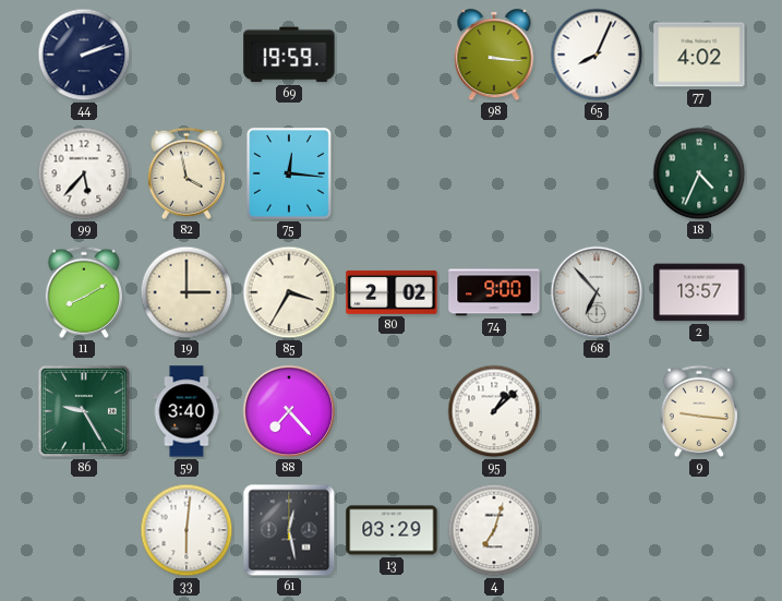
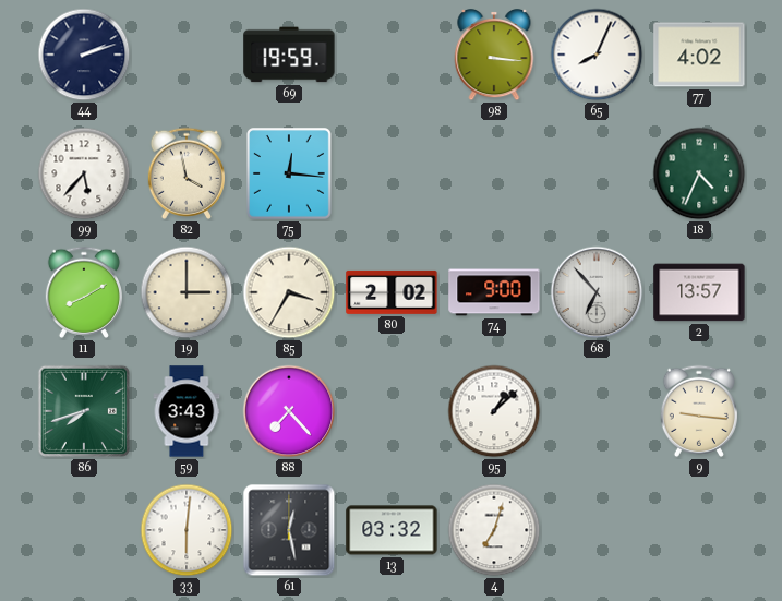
86: 9:25 -> 7:42 (84, 411)
59: 3:40 -> 3:43 (187, 411)
13: 03:29 -> 03:32 (392, 530)
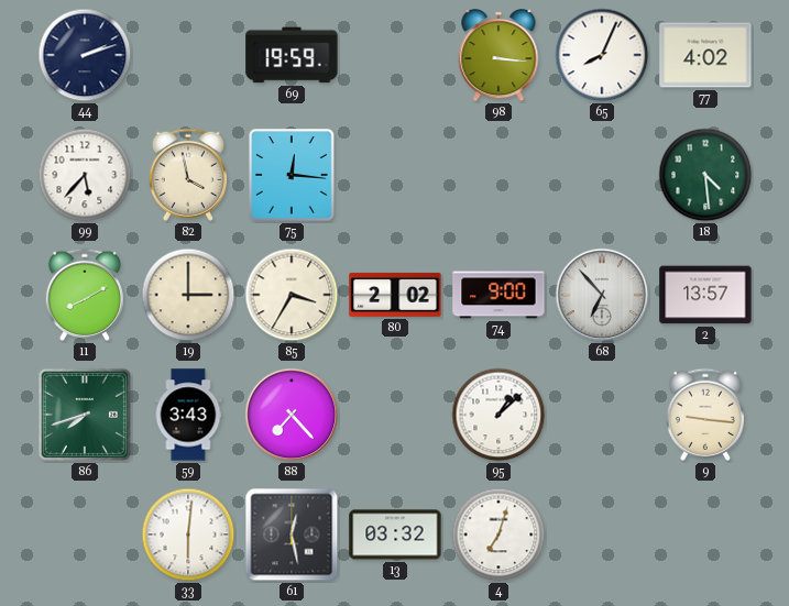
18: 4:34 -> 4:29 (705, 175)
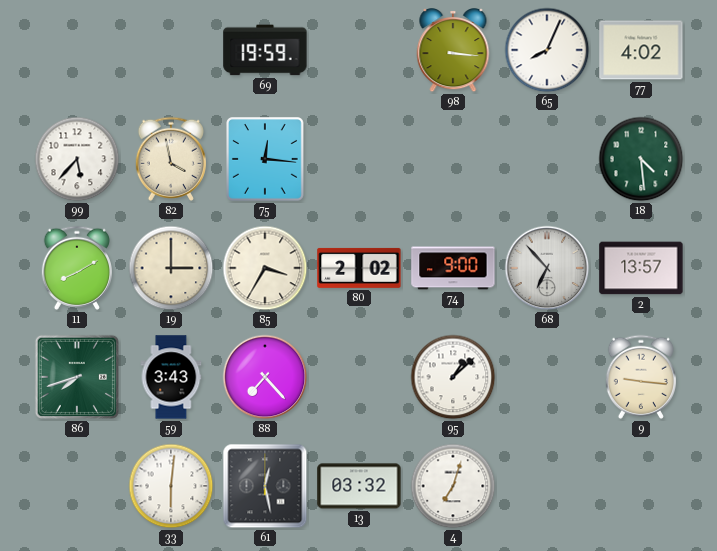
44: 2:12 -> none (85, 55)
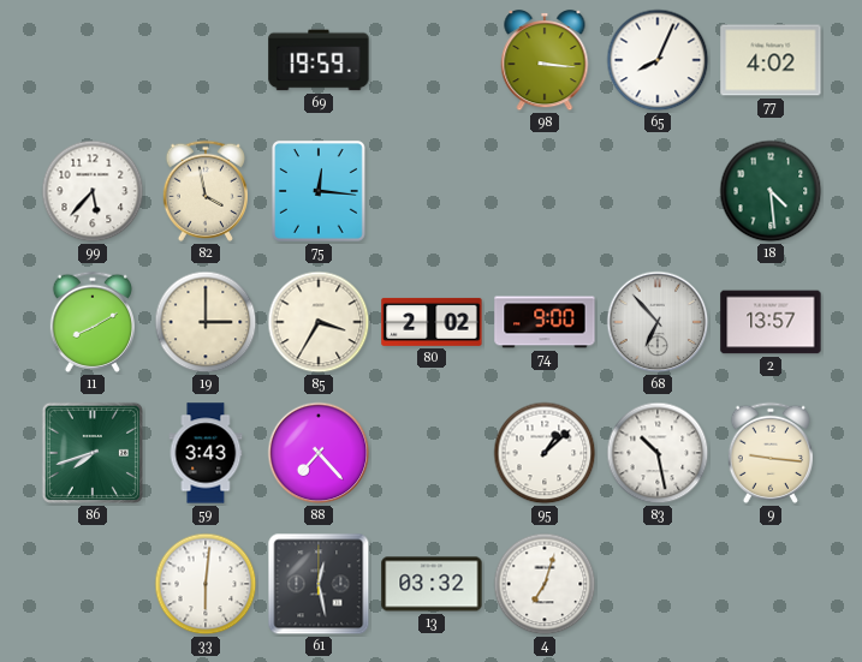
83: none -> 10:28 (658, 453)
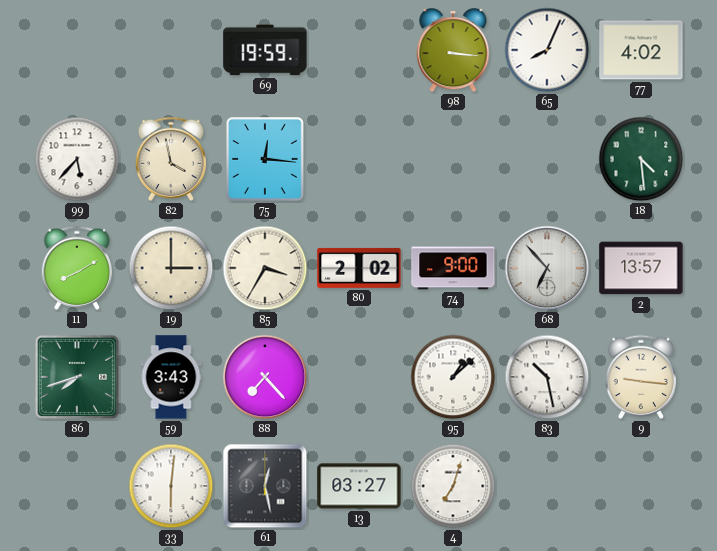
13: 03:32 -> 03:27 (359, 486)
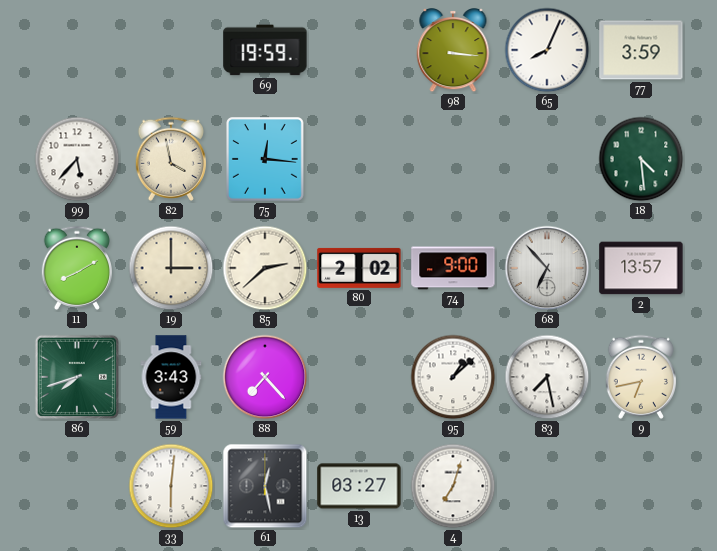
77: 4:02 -> 3:59 (641, 50)
85: 3:35 -> 2:38 (265, 268)
83: 10:28 -> 7:28 (547, 377)
9: 9:16 -> 6:43 (641, 377)
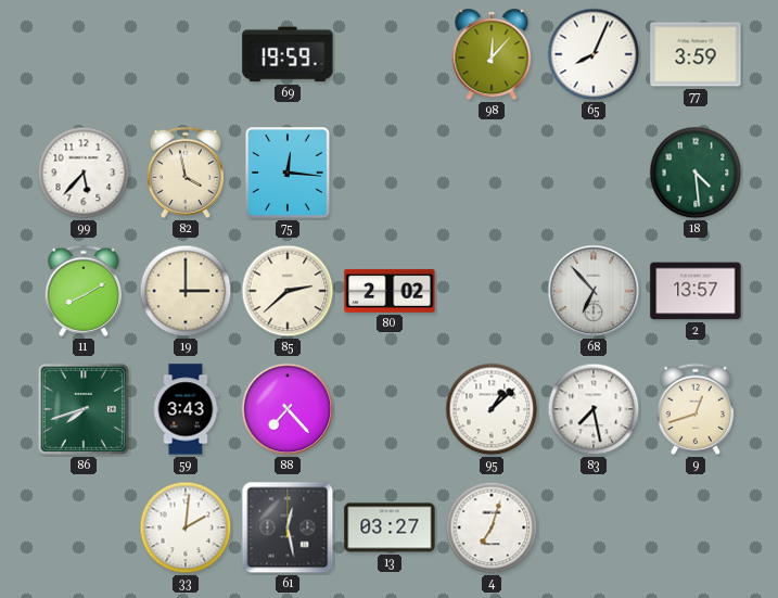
98: 3:16 -> 12:07 (492, 55)
74: 9:00 -> none (453, 268)
9: 6:43 -> 12:42 (696, 409)
33: 6:01 -> 2:01 (186, 527)
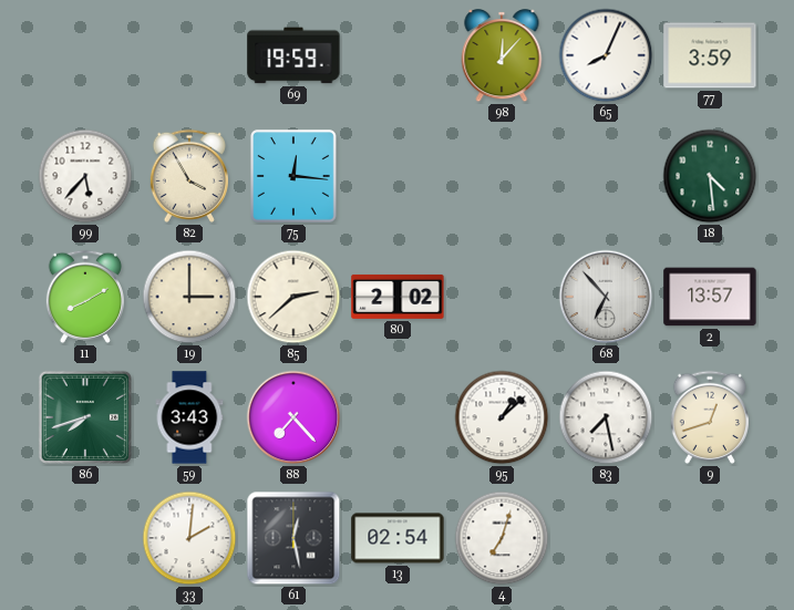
82: 3:58 -> 3:55 (189, 176)
13: 03:27 -> 02:54 (398, 538)
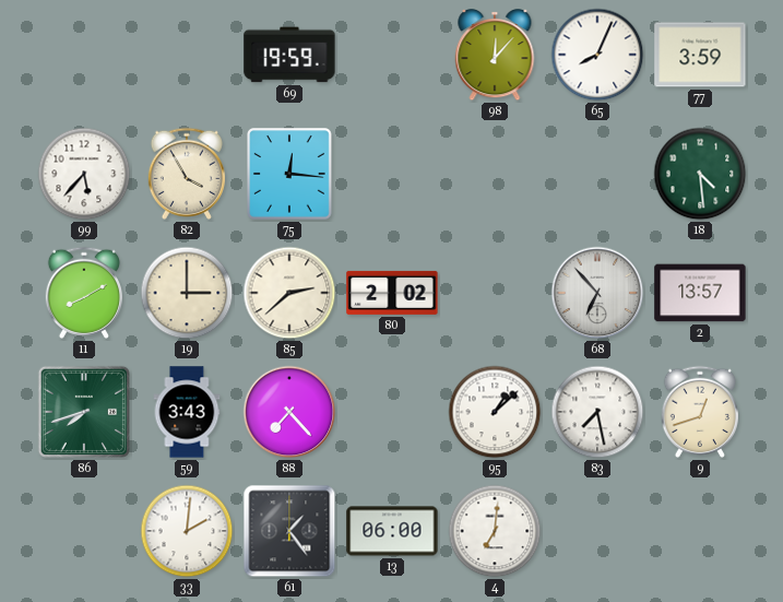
61: 12:28 -> 1:24 (289, 531)
13: 02:54 -> 06:00 (392, 531)
4: 7:03 -> 7:01 (495, 531)
